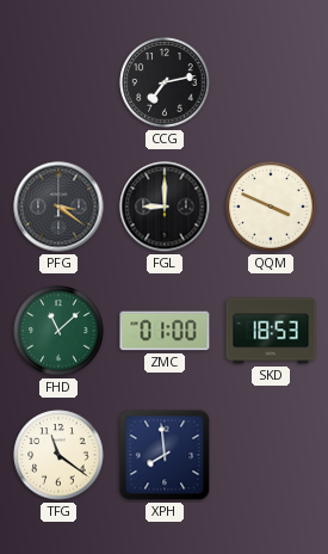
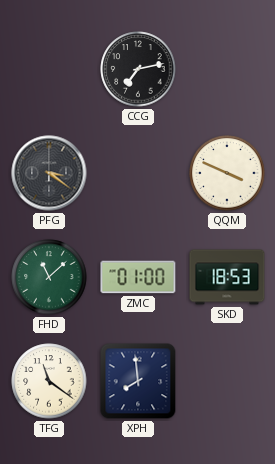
FGL: 9:00 -> none (165, 207)
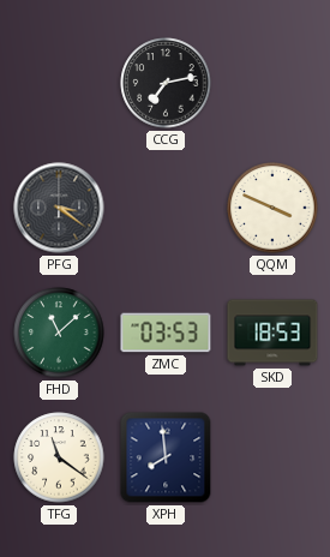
ZMC: 01:00 -> 03:53 (166, 333)
